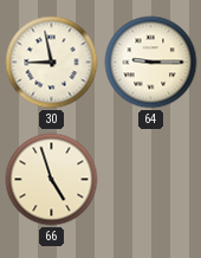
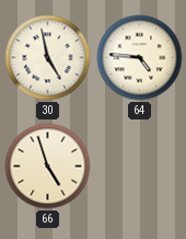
30: 8:58 -> 4:58 (48, 58)
64: 9:15 -> 4:46 (140, 58)
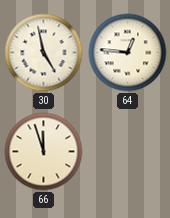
64: 4:46 -> 12:46 (128, 53)
66: 4:57 -> 11:57 (44, 152)
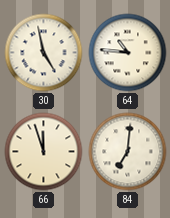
64: 12:46 -> 10:46 (128, 53)
84: none -> 7:01 (128, 152)
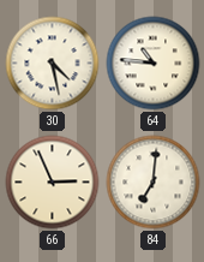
30: 4:58 -> 4:28 (53, 64)
66: 11:57 -> 2:56 (53, 183)
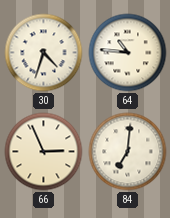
30: 4:28 -> 4:33 (44, 53)
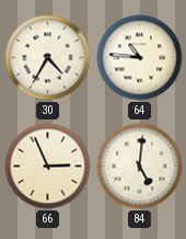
30: 4:33 -> 4:35 (48, 58)
84: 7:01 -> 5:01 (140, 167)
